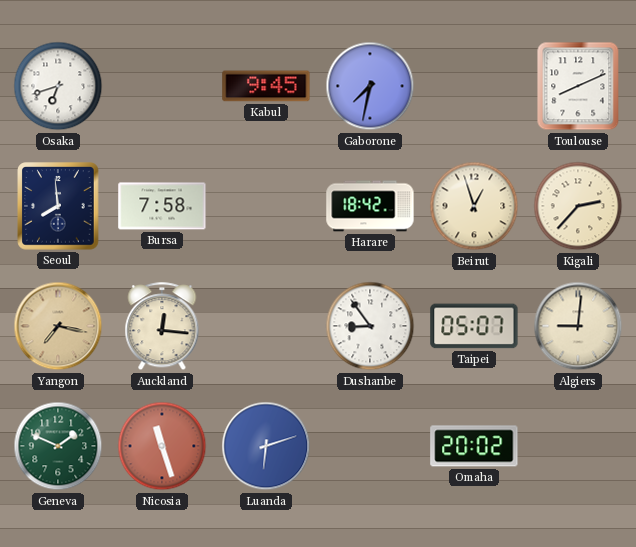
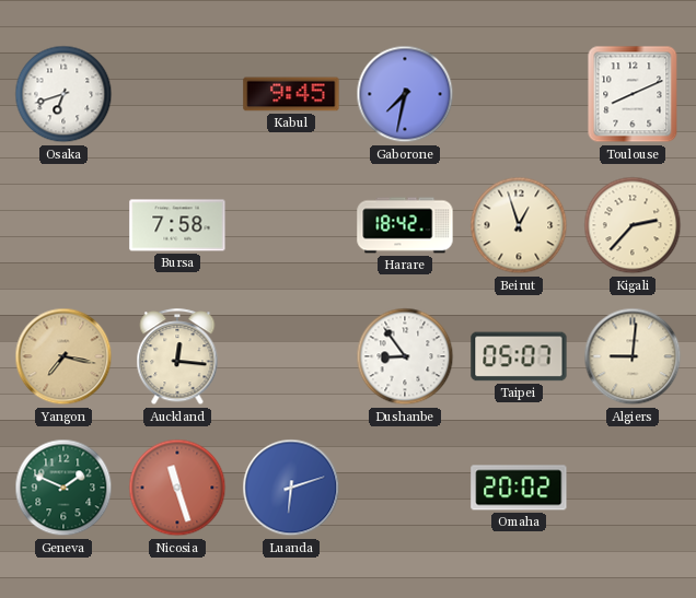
Seoul: 7:59 -> none (58, 206)
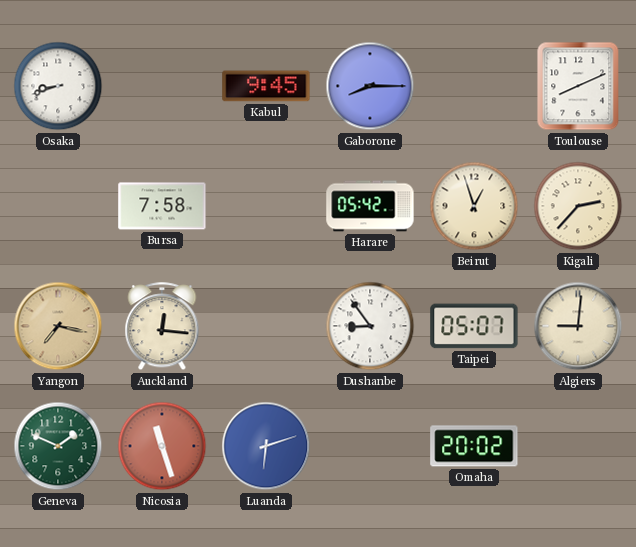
Osaka: 6:42 -> 8:42 (58, 86)
Gaborone: 7:32 -> 8:15 (370, 86)
Harare: 18:42 -> 05:42 (370, 206)
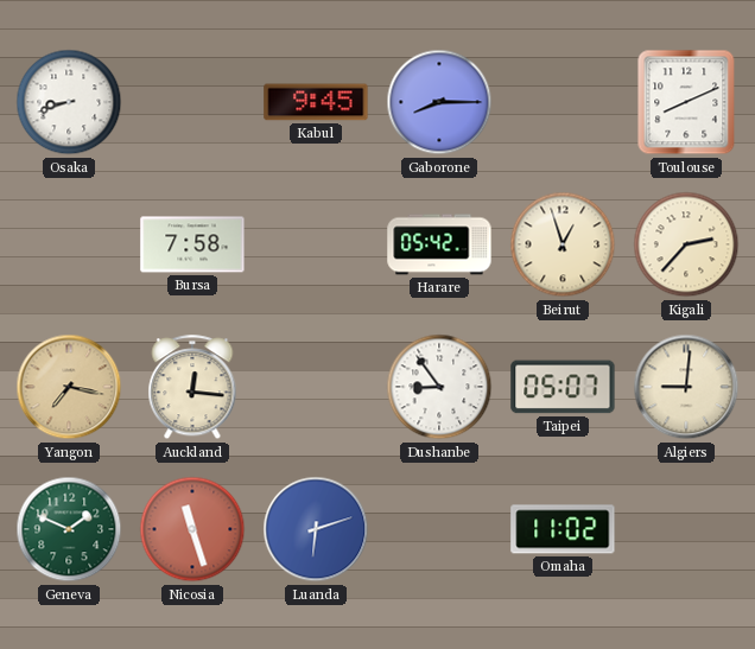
Omaha: 20:02 -> 11:02 (563, 529)
